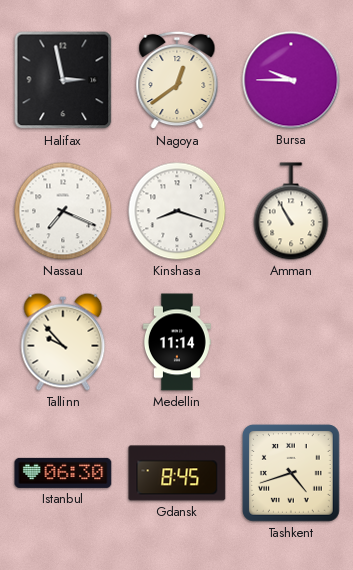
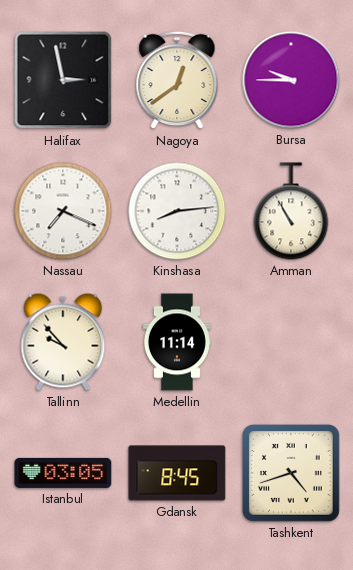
Kinshasa: 8:18 -> 8:14 (177, 211)
Istanbul: 06:30 -> 03:05 (63, 473)
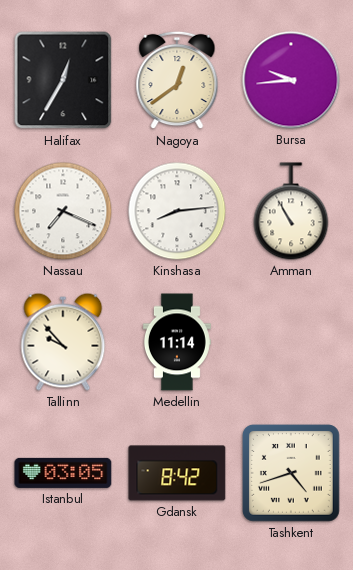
Halifax: 2:58 -> 12:35 (63, 80)
Bursa: 9:45 -> 9:44 (291, 80)
Gdansk: 8:45 -> 8:42 (177, 473)
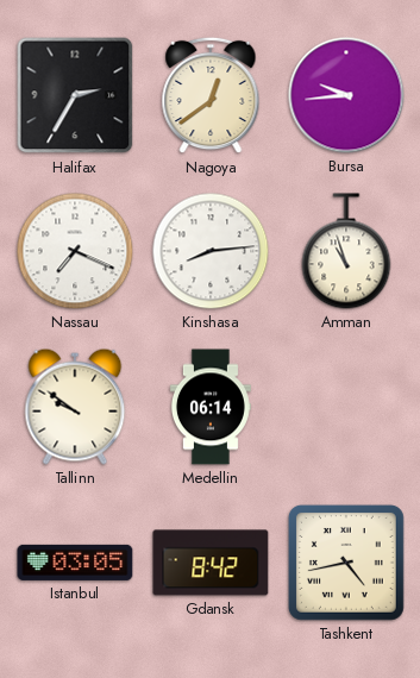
Halifax: 12:35 -> 2:35 (75, 95)
Amman: 10:55 -> 10:57 (346, 251)
Tallinn: 9:53 -> 9:51 (75, 407)
Medellin: 11:14 -> 06:14 (211, 407)
Tashkent: 4:42 -> 4:43 (346, 563)
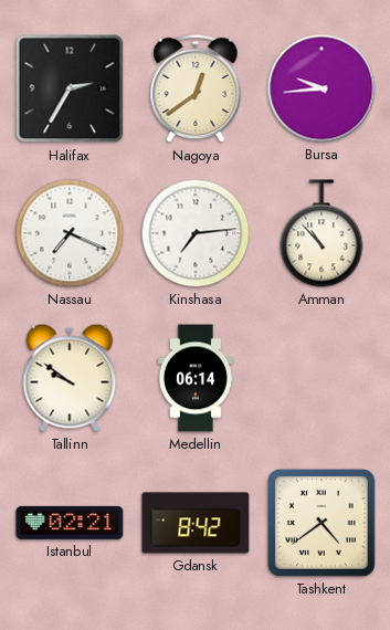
Kinshasa: 8:14 -> 7:14 (196, 233)
Amman: 10:57 -> 10:53 (322, 233)
Istanbul: 03:05 -> 02:21 (70, 523)
Tashkent: 4:43 -> 4:39 (322, 523)
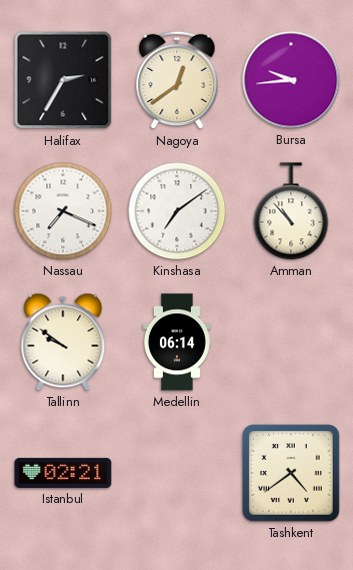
Kinshasa: 7:14 -> 7:09 (177, 211)
Gdansk: 8:42 -> none (196, 523)
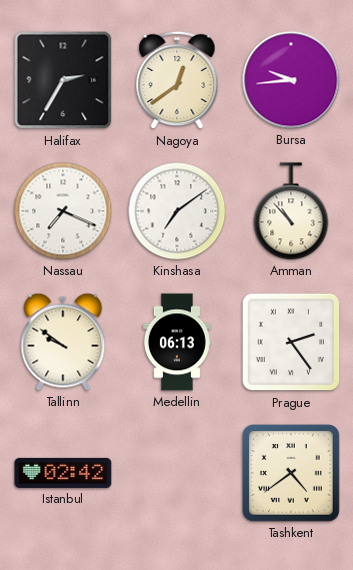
Medellin: 06:14 -> 06:13 (177, 342)
Prague: none -> 2:24 (291, 342)
Istanbul: 02:21 -> 02:42 (63, 473)
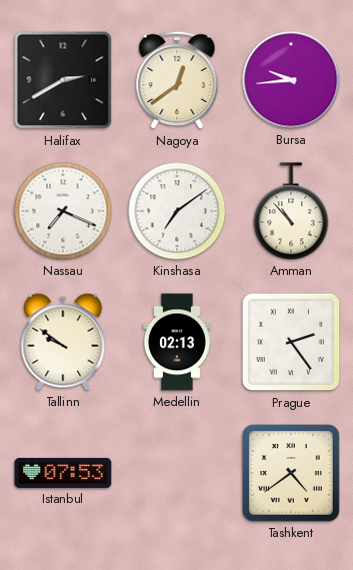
Halifax: 2:35 -> 2:40 (63, 80)
Medellin: 06:13 -> 02:13 (177, 342)
Istanbul: 02:42 -> 07:53 (63, 473)
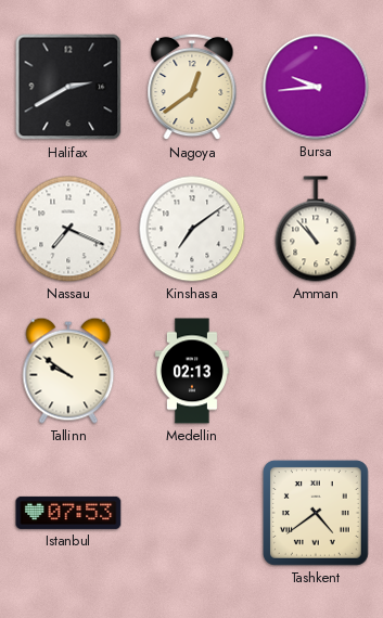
Prague: 2:24 -> none (291, 342)
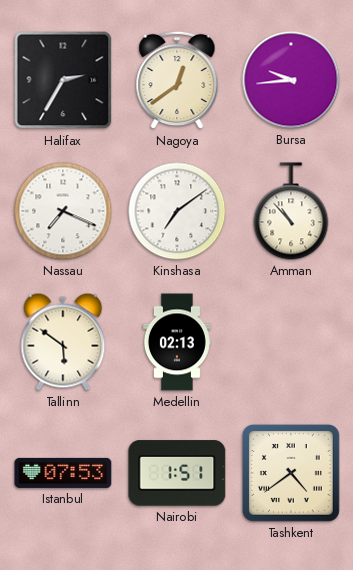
Halifax: 2:40 -> 2:35 (63, 80)
Tallinn: 9:51 -> 5:51 (63, 342)
Nairobi: none -> 1:51 (177, 473)
